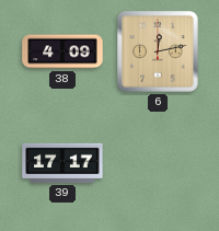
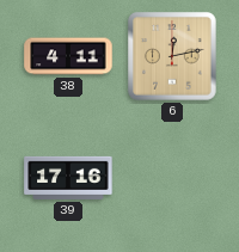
38: 4:09 -> 4:11 (68, 56)
39: 17:17 -> 17:16 (68, 178)
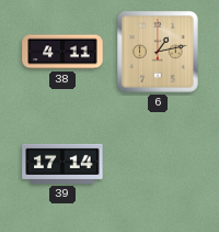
6: 12:13 -> 1:13 (158, 52)
39: 17:16 -> 17:14 (62, 164)
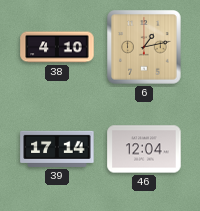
38: 4:11 -> 4:10 (57, 47)
46: none -> 12:04 (144, 149)
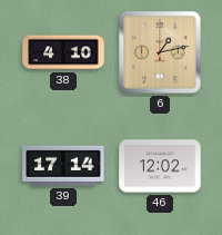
46: 12:04 -> 12:02 (160, 166)
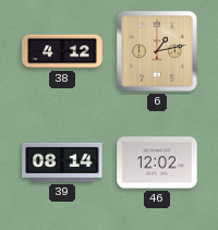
38: 4:10 -> 4:12 (62, 51)
39: 17:14 -> 08:14 (62, 162)
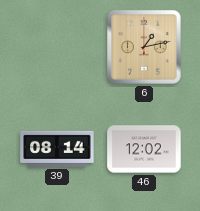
38: 4:12 -> none (62, 51)
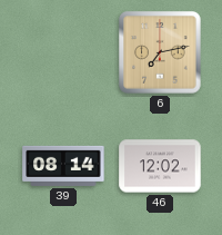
6: 1:13 -> 7:13 (160, 52)
